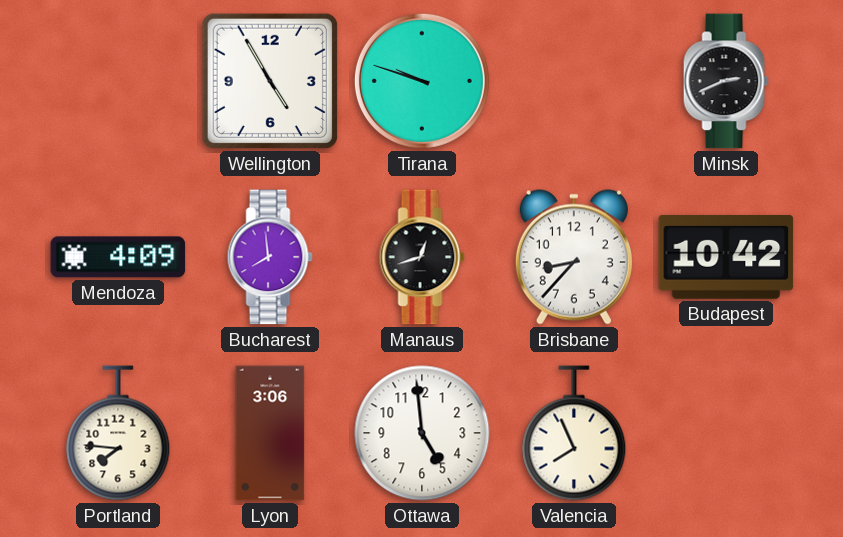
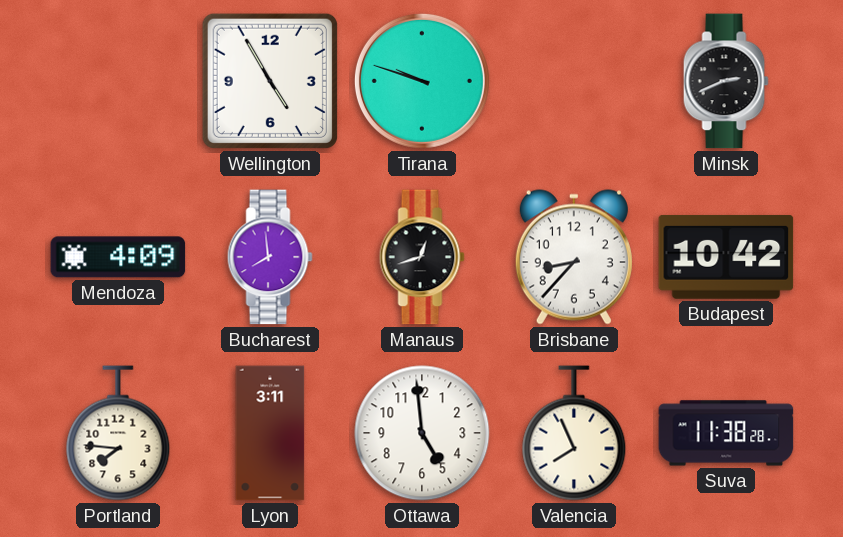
Lyon: 3:06 -> 3:11 (270, 433)
Suva: none -> 11:38 (726, 433)
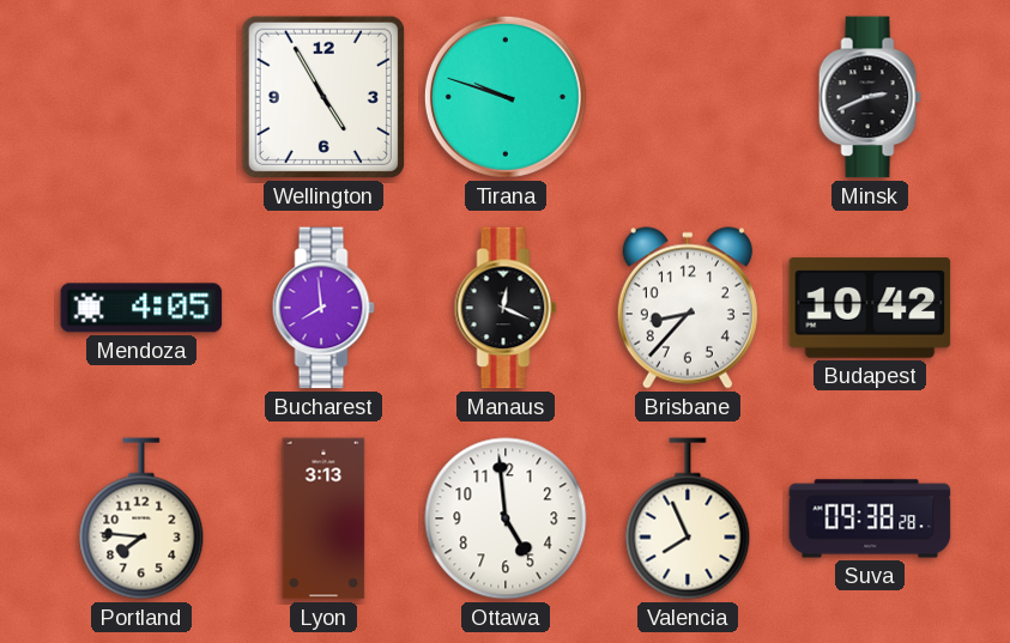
Mendoza: 4:09 -> 4:05 (141, 308)
Manaus: 12:42 -> 12:19 (506, 308)
Lyon: 3:11 -> 3:13 (323, 518)
Suva: 11:38 -> 09:38 (870, 518)
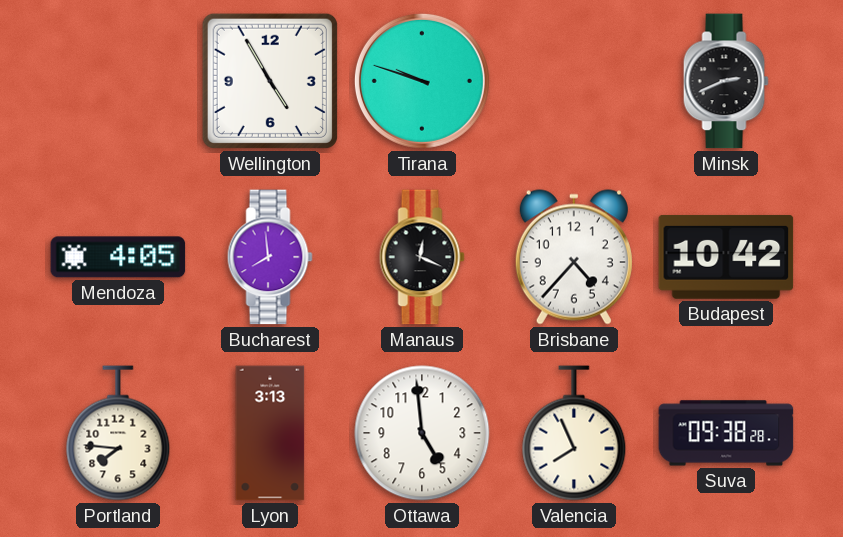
Brisbane: 8:37 -> 4:37 (574, 257)
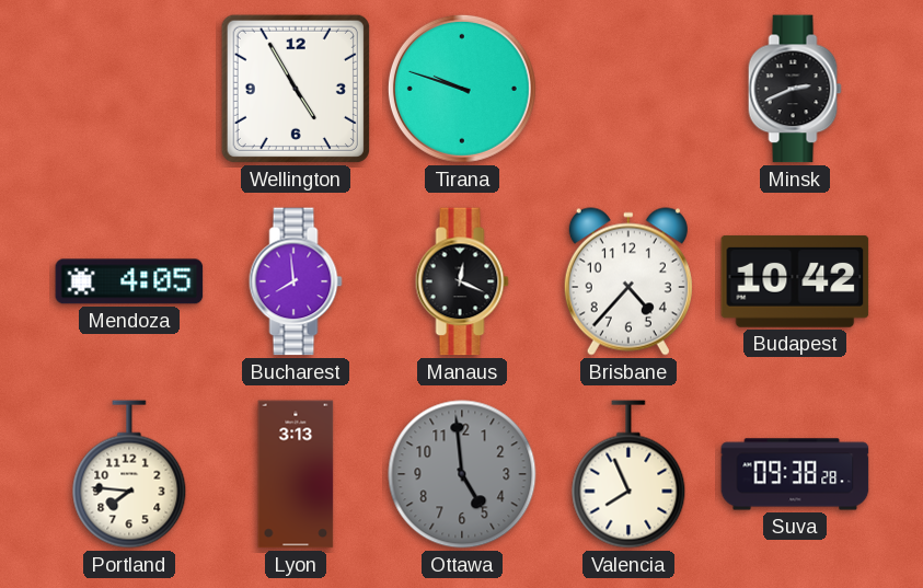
Ottawa dial: white -> grey (462, 474)
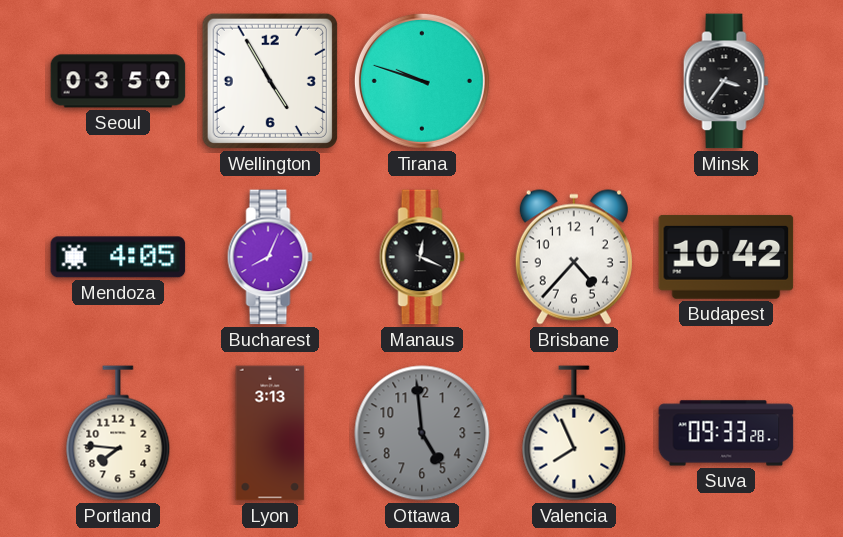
Seoul: none -> 03:50 (118, 81)
Minsk: 2:41 -> 3:36 (726, 81)
Bucharest: 7:59 -> 8:04 (270, 257)
Suva: 09:38 -> 09:33 (726, 433)
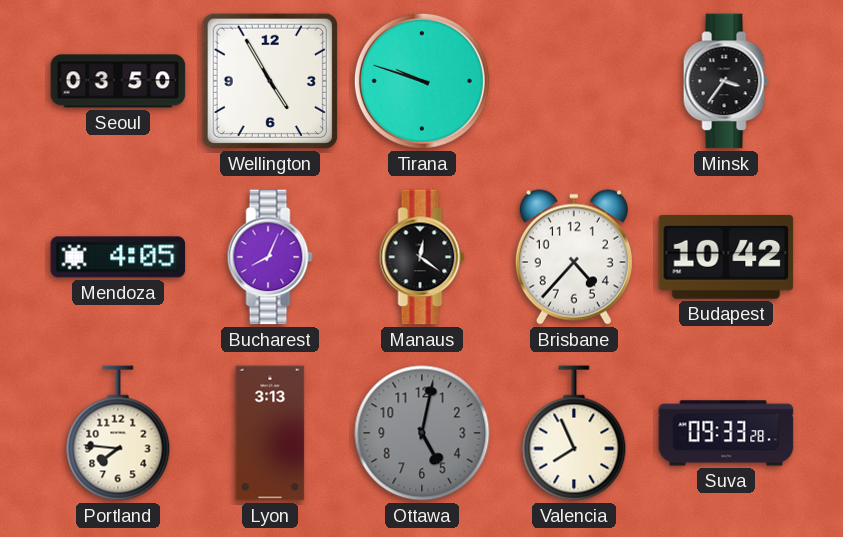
Manaus: 12:19 -> 12:21 (422, 257)
Ottawa: 4:59 -> 5:02 (422, 433)
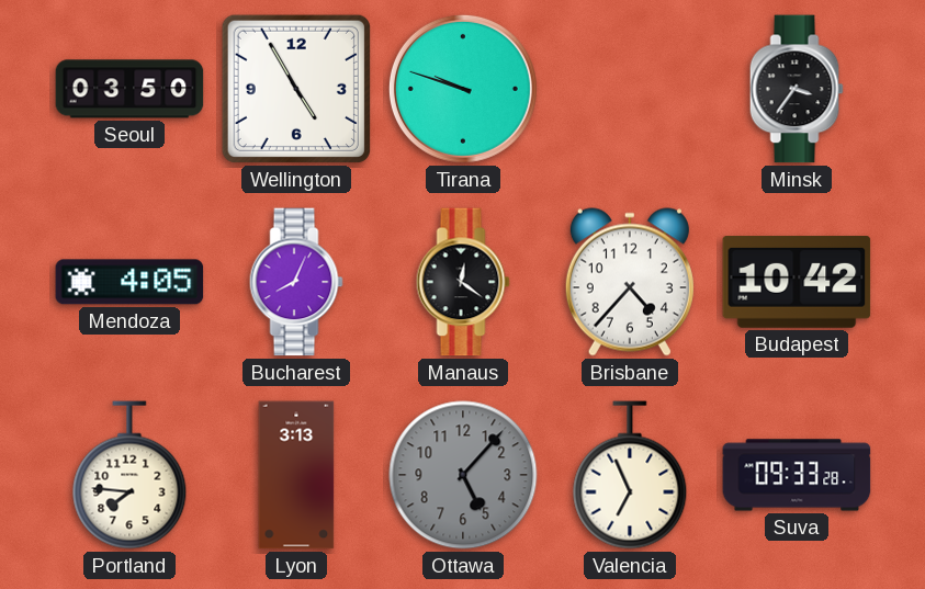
Ottawa: 5:02 -> 5:07 (463, 475)
Valencia: 7:56 -> 6:56 (630, 475)
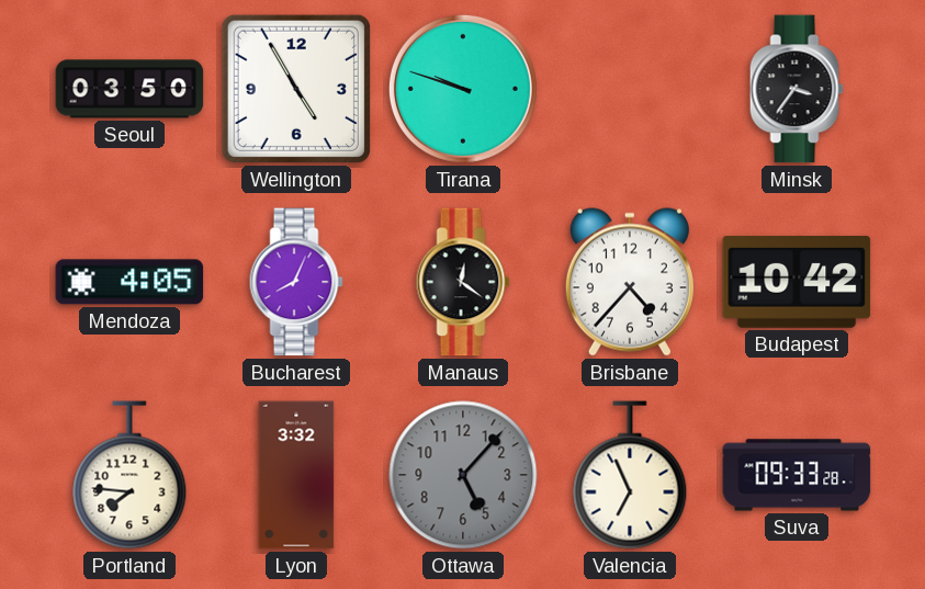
Lyon: 3:13 -> 3:32 (296, 475)
